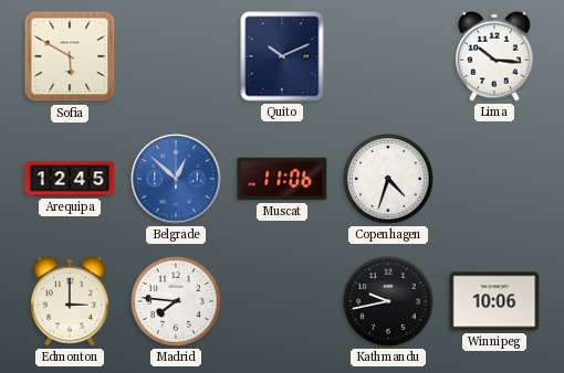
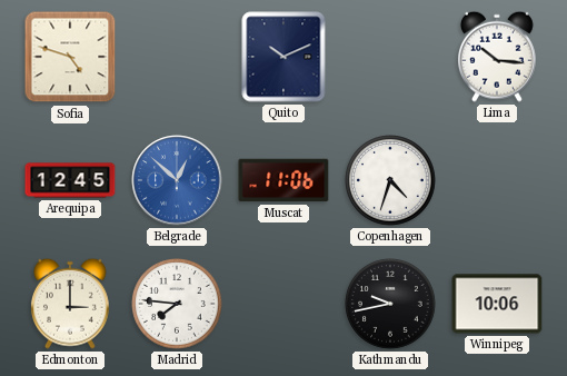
Sofia: 5:50 -> 4:48 (70, 57)
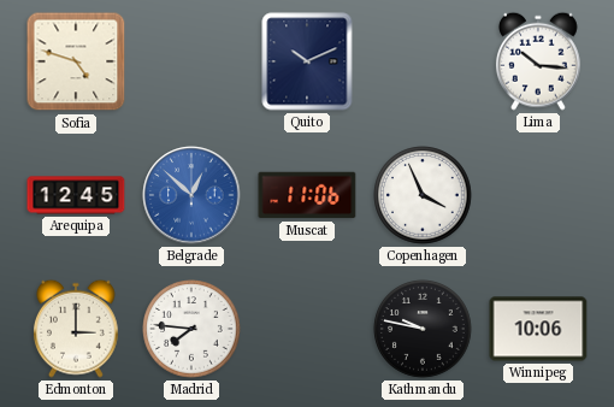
Copenhagen: 4:33 -> 3:56 (423, 195)
Kathmandu: 9:43 -> 9:47 (423, 329)
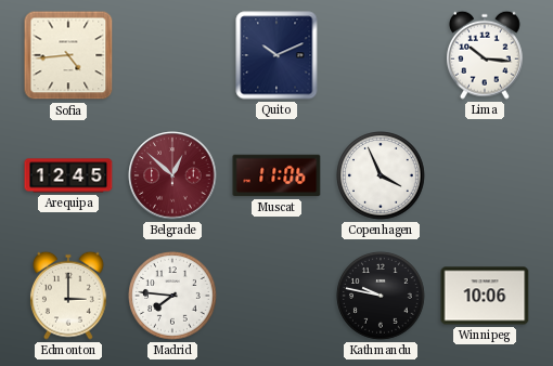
Sofia: 4:48 -> 4:44 (68, 55)
Belgrade dial: blue -> burgundy (172, 175)
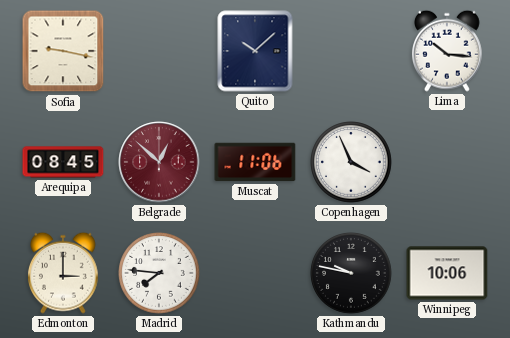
Sofia: 4:44 -> 9:17 (63, 51)
Quito: 10:11 -> 10:08 (255, 51)
Arequipa: 12:45 -> 08:45 (63, 162)
